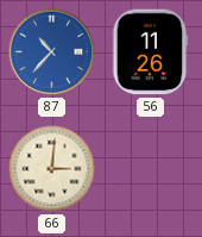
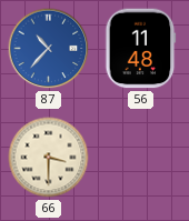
56: 11:26 -> 11:48 (141, 49)
66: 3:01 -> 3:30 (49, 158)
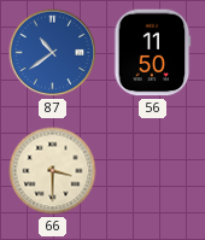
87: 10:37 -> 10:39 (53, 53)
56: 11:48 -> 11:50 (153, 53)
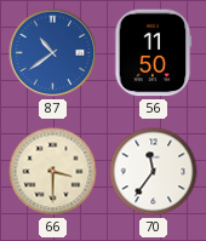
70: none -> 11:36 (154, 172)
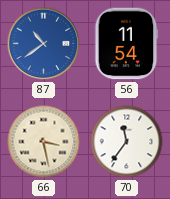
56: 11:50 -> 11:54 (127, 44)
66: 3:30 -> 3:28 (44, 142)
